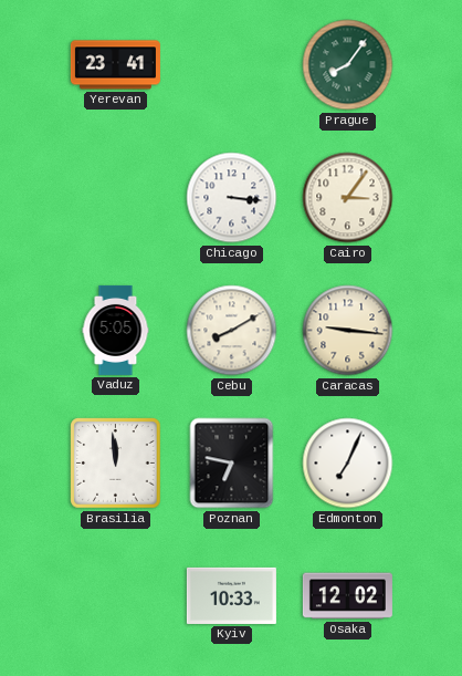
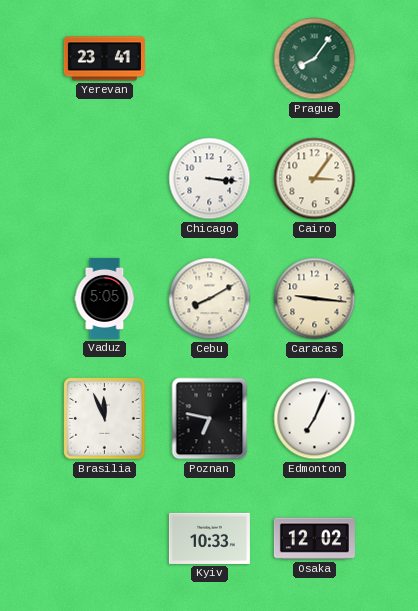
Brasilia: 11:59 -> 11:56 (105, 419)
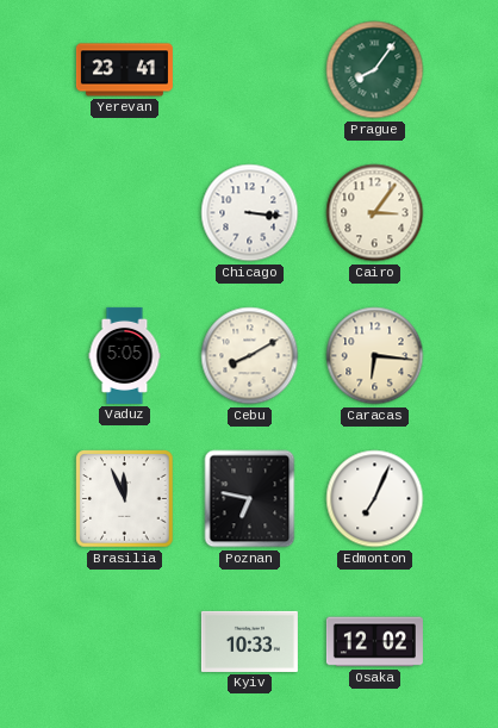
Caracas: 9:16 -> 6:16 (375, 356)
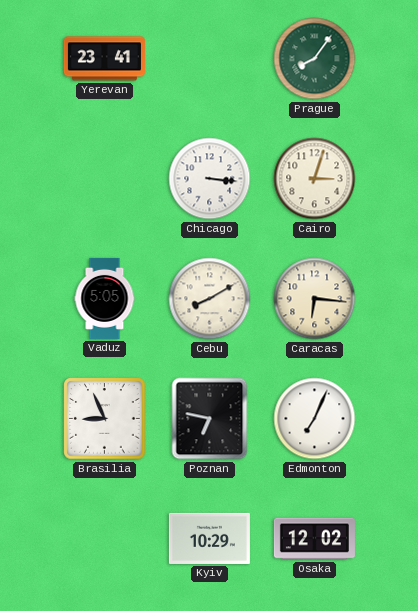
Cairo: 3:06 -> 3:03 (315, 179)
Brasilia: 11:56 -> 8:56 (105, 419)
Kyiv: 10:33 -> 10:29 (209, 538)
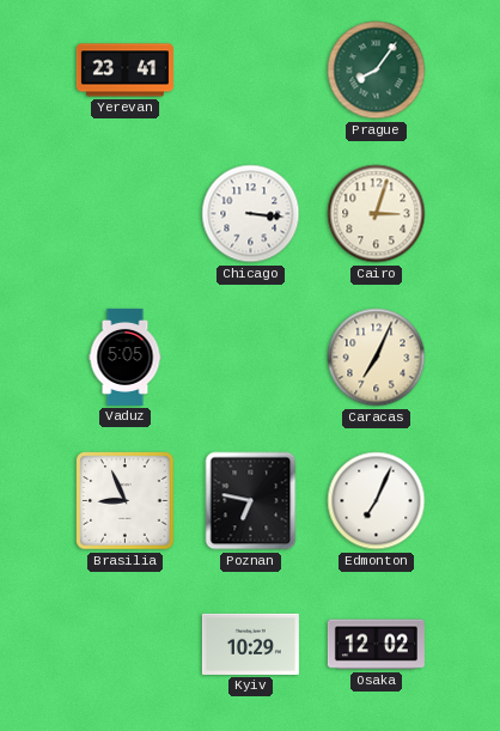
Cebu: 8:10 -> none (210, 299)
Caracas: 6:16 -> 7:04 (377, 358)
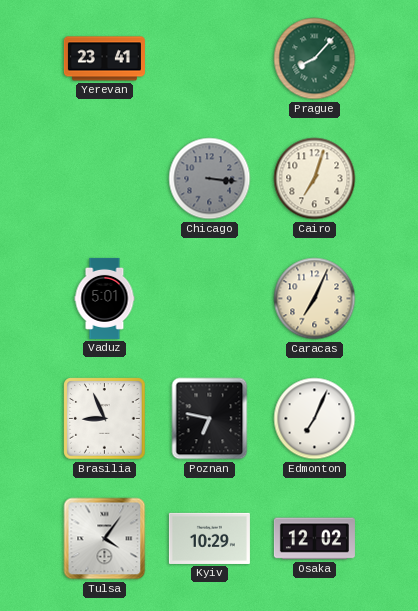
Prague: 8:06 -> 8:07 (315, 59)
Chicago dial: white -> grey (210, 179)
Cairo: 3:03 -> 7:03 (315, 179)
Vaduz: 5:05 -> 5:01 (105, 298)
Tulsa: none -> 4:06 (105, 539)
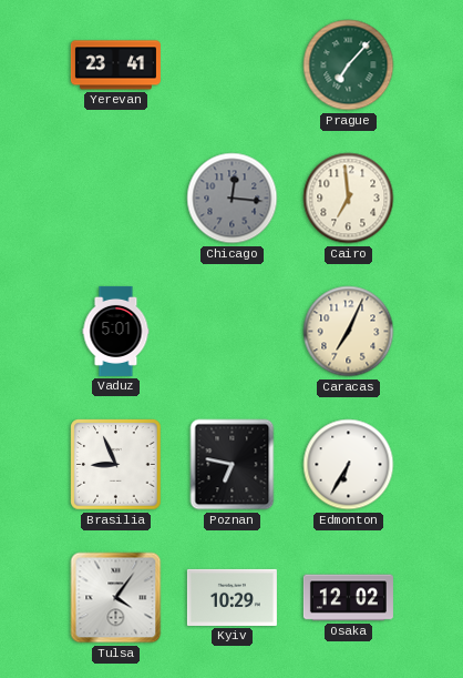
Prague: 8:07 -> 7:07 (349, 65)
Chicago: 3:16 -> 12:16 (233, 199)
Cairo: 7:03 -> 6:59 (349, 199)
Edmonton: 7:04 -> 6:35 (349, 465)
